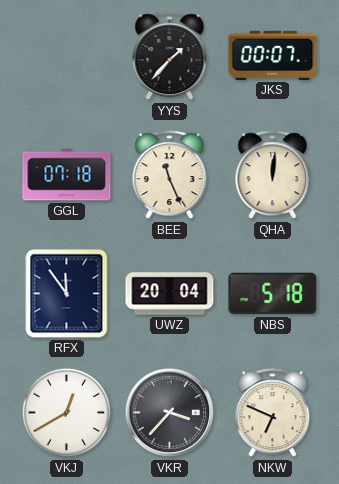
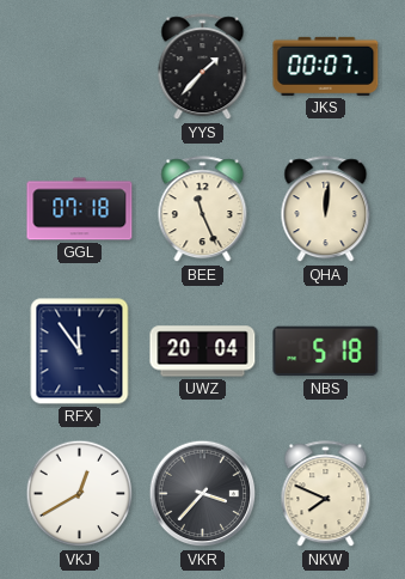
NKW: 6:49 -> 7:49 (326, 494)
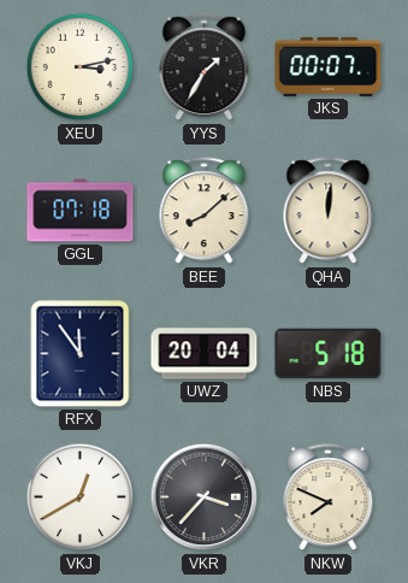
XEU: none -> 3:13 (81, 67)
YYS: 1:37 -> 1:35 (205, 67)
BEE: 11:26 -> 8:08 (205, 211)
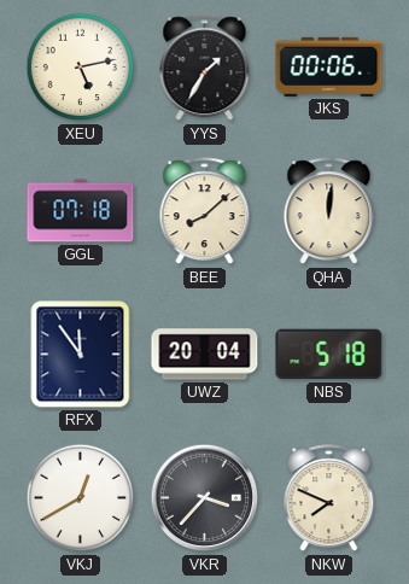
XEU: 3:13 -> 5:13 (81, 68)
JKS: 00:07 -> 00:06 (329, 66)
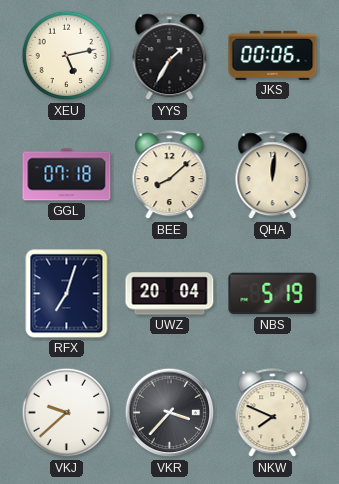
RFX: 11:54 -> 7:03 (67, 294)
NBS: 5:18 -> 5:19 (273, 294)
VKJ: 12:40 -> 9:38 (67, 413)
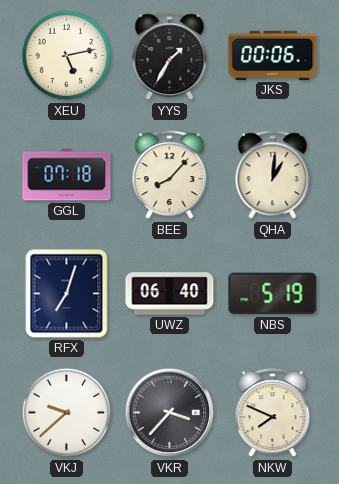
BEE: 8:08 -> 8:07 (170, 175)
QHA: 12:01 -> 1:01 (273, 175)
UWZ: 20:04 -> 06:40 (170, 294)
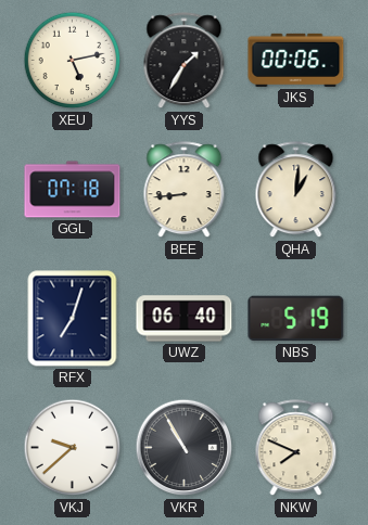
BEE: 8:07 -> 8:44 (185, 190)
VKR: 3:37 -> 10:55 (185, 448)
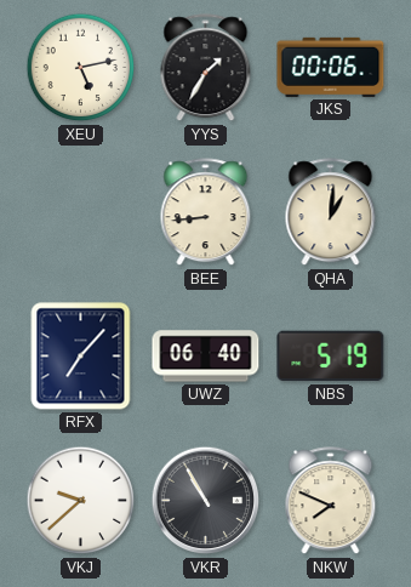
GGL: 07:18 -> none (73, 190)
RFX: 7:03 -> 7:07 (81, 357)
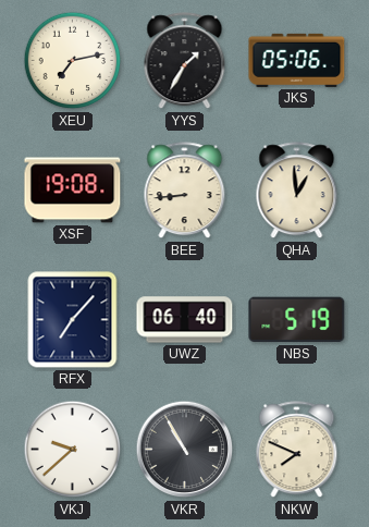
XEU: 5:13 -> 7:13 (73, 61)
JKS: 00:06 -> 05:06 (297, 60)
XSF: none -> 19:08 (73, 191)
QHA: 1:01 -> 12:59 (297, 191)
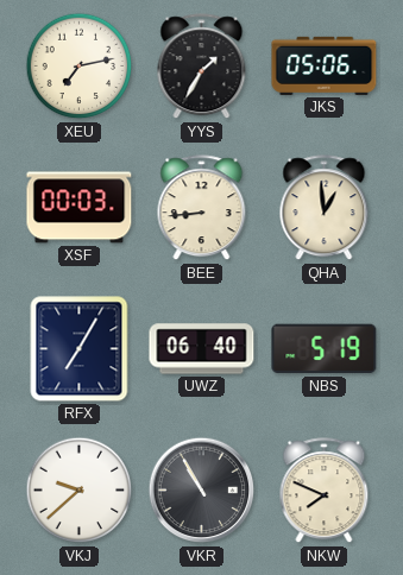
XSF: 19:08 -> 00:03 (80, 208)
RFX: 7:07 -> 7:05 (80, 349)
